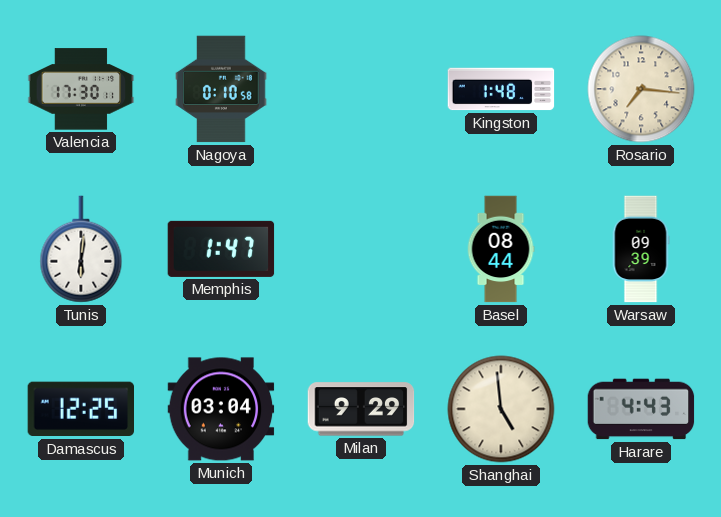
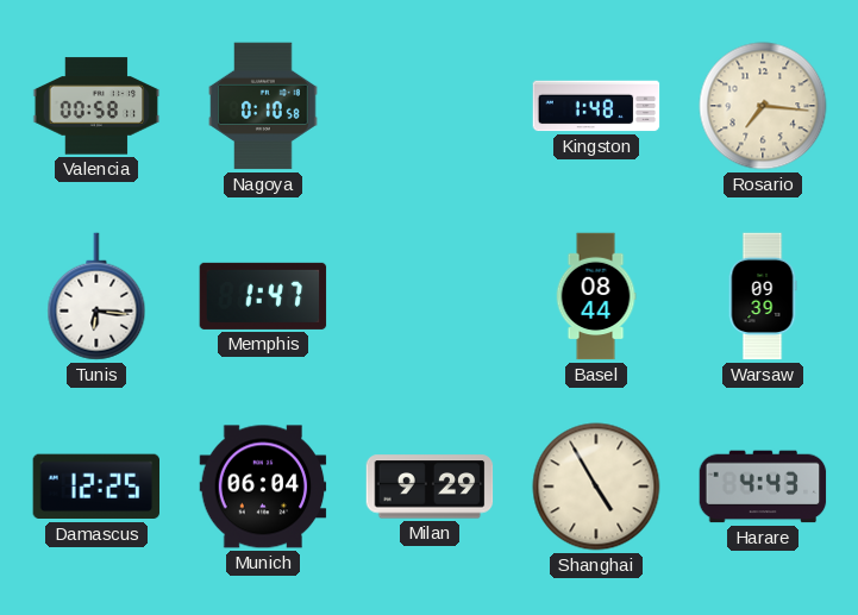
Valencia: 17:30 -> 00:58 (96, 106)
Tunis: 6:01 -> 6:16 (96, 296)
Munich: 03:04 -> 06:04 (263, 487)
Shanghai: 4:59 -> 4:55 (596, 487)
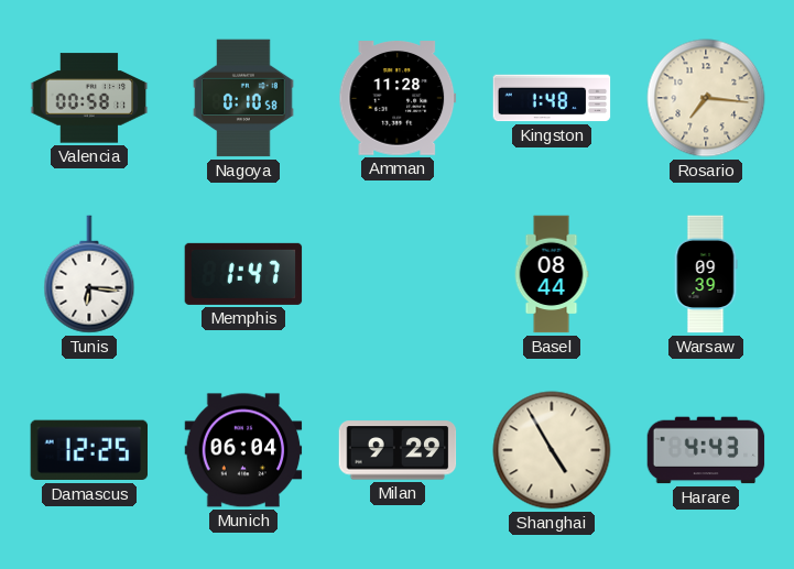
Amman: none -> 11:28 (398, 98)
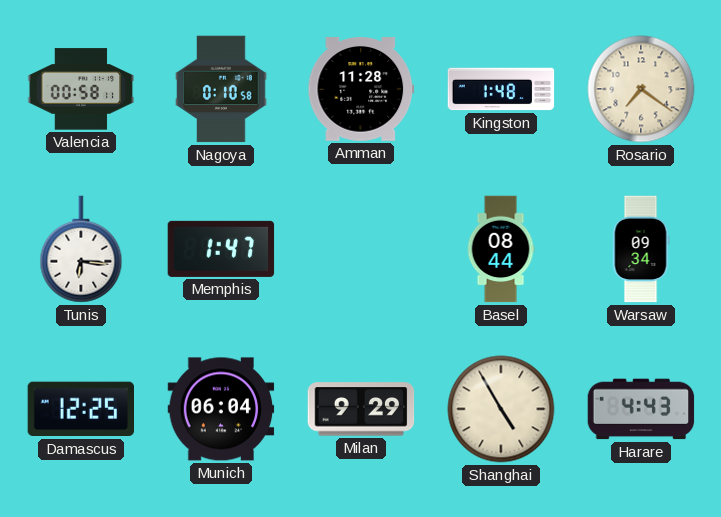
Rosario: 7:16 -> 7:21 (641, 89)
Warsaw: 09:39 -> 09:34 (641, 249)
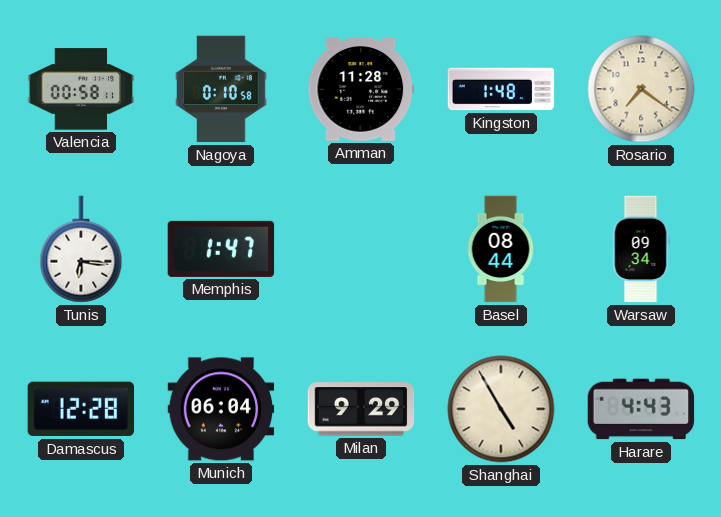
Damascus: 12:25 -> 12:28 (81, 409)
